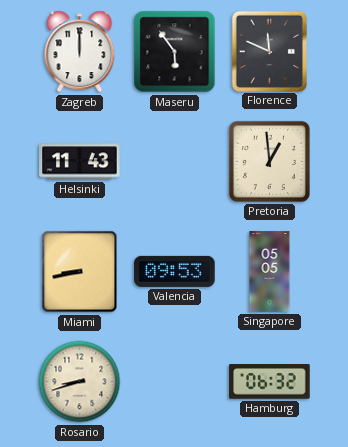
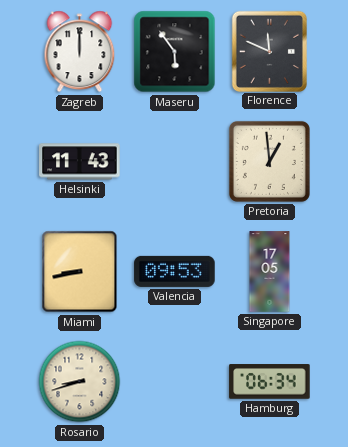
Singapore: 05:05 -> 17:05 (270, 272)
Hamburg: 06:32 -> 06:34 (270, 382)
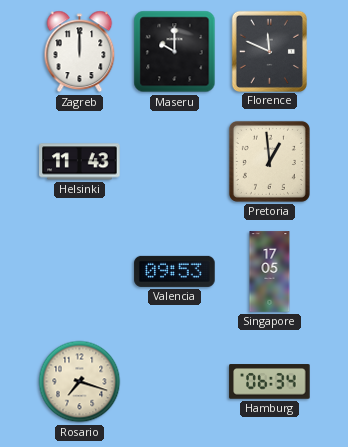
Maseru: 5:54 -> 10:00 (175, 52)
Miami: 8:43 -> none (80, 272)
Rosario: 8:42 -> 7:18 (80, 382)
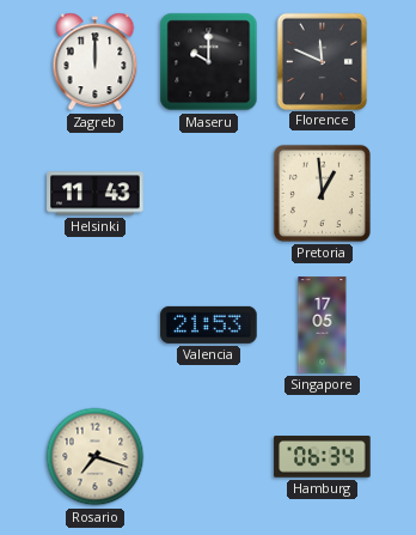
Valencia: 09:53 -> 21:53 (209, 324)
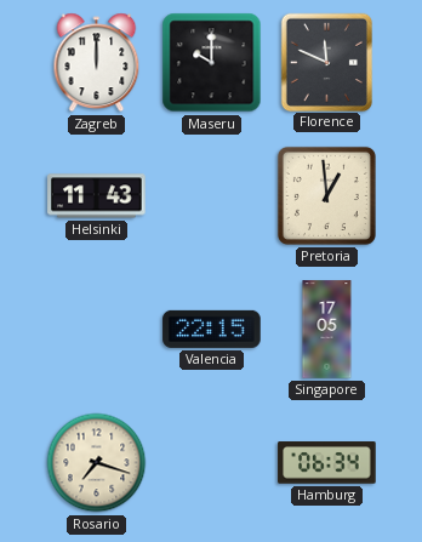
Valencia: 21:53 -> 22:15 (212, 329)
